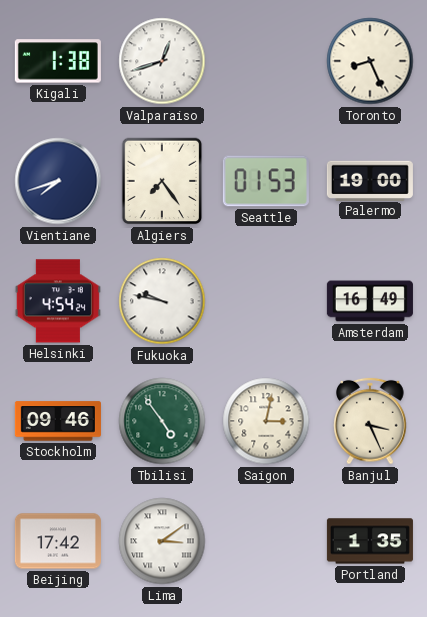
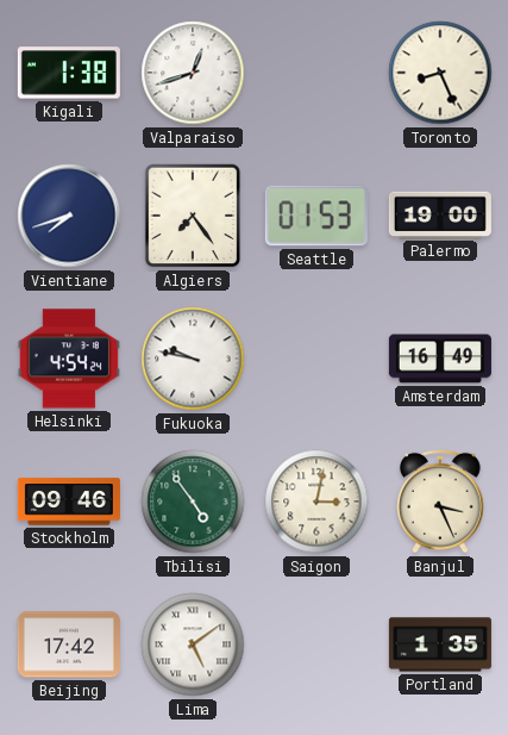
Lima: 3:09 -> 5:09 (193, 644)
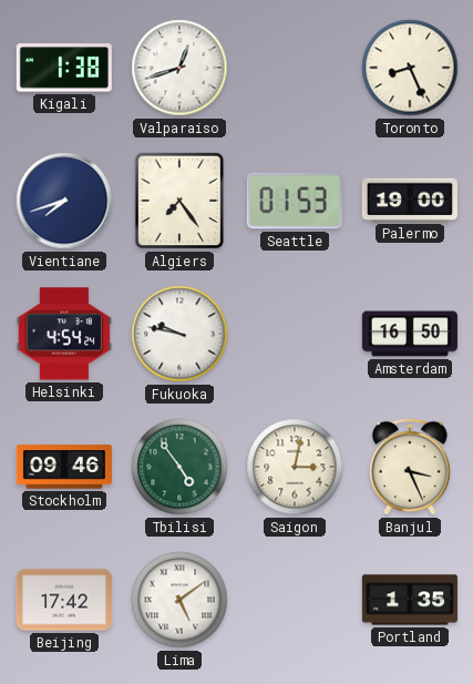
Amsterdam: 16:49 -> 16:50 (410, 334)
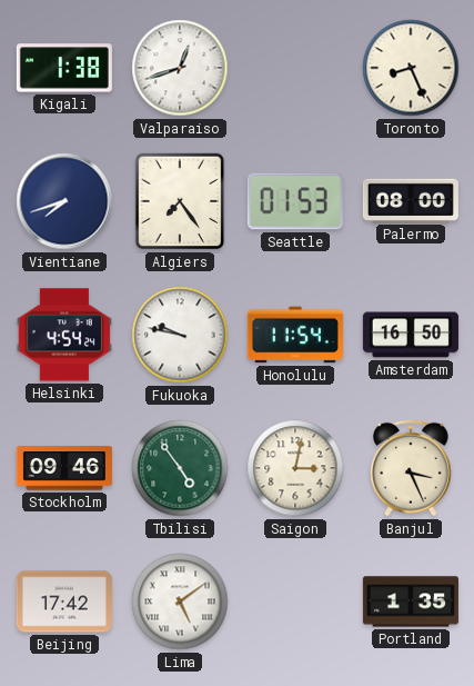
Palermo: 19:00 -> 08:00 (411, 200)
Honolulu: none -> 11:54 (295, 335)
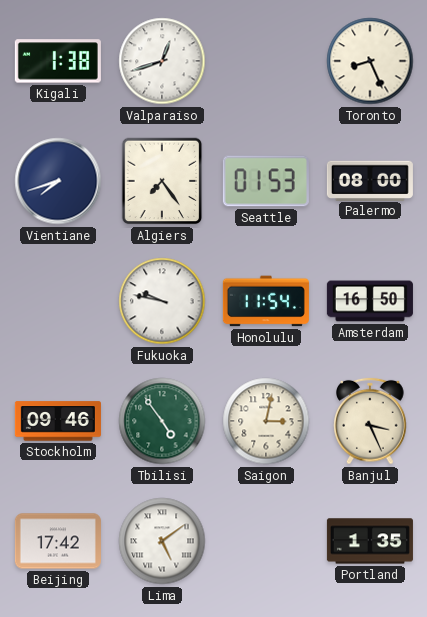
Helsinki: 4:54 -> none (64, 335)
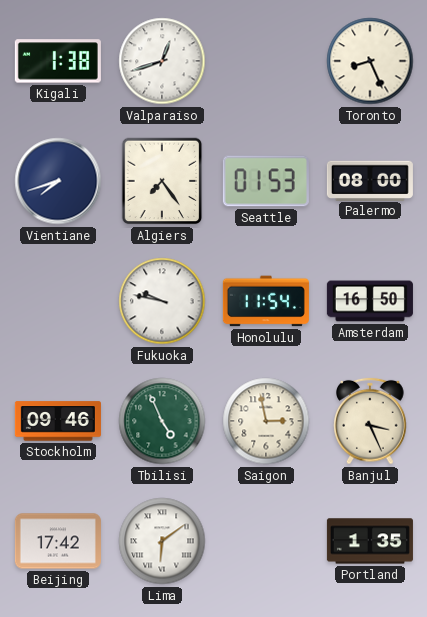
Tbilisi: 4:54 -> 4:56 (162, 421)
Saigon: 3:02 -> 2:58 (266, 421)
Lima: 5:09 -> 6:09 (162, 541)
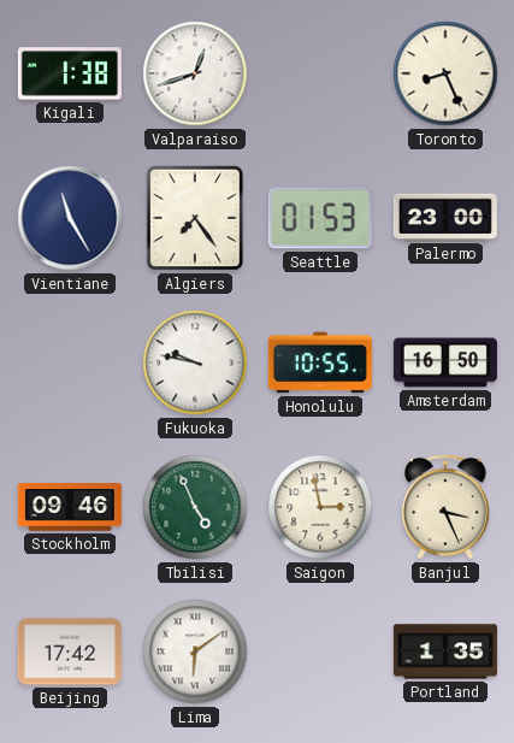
Vientiane: 7:42 -> 11:25 (70, 218)
Palermo: 08:00 -> 23:00 (445, 217)
Honolulu: 11:54 -> 10:55 (320, 362)
